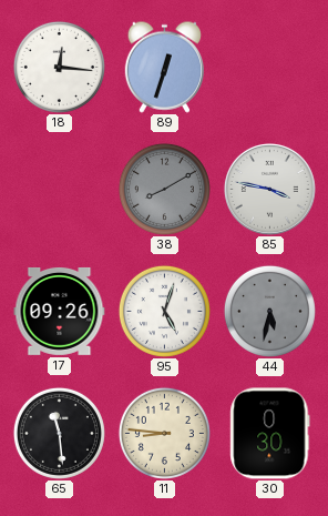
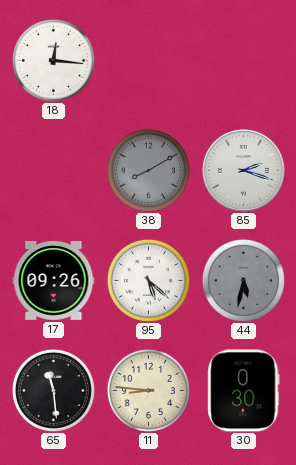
89: 12:33 -> none (164, 67)
85: 3:47 -> 2:18 (243, 170)
95: 5:03 -> 5:22 (148, 280)
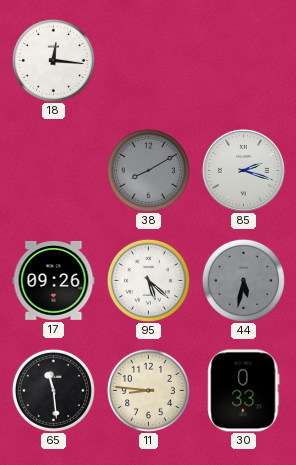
30: 0:30 -> 0:33 (244, 391)
